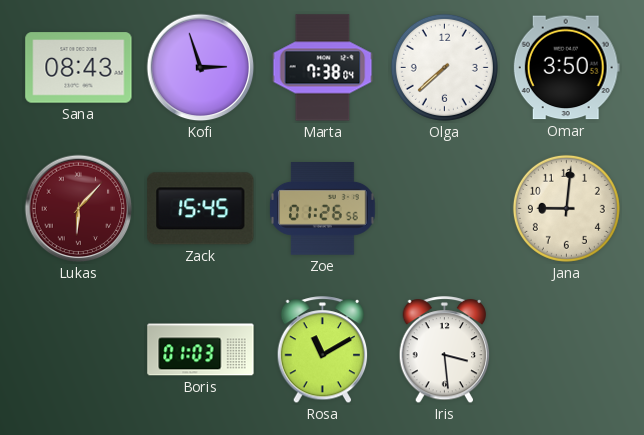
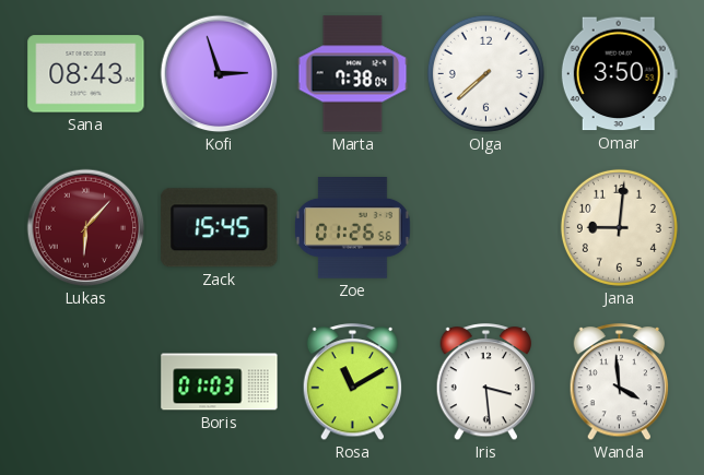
Wanda: none -> 3:59 (620, 382)
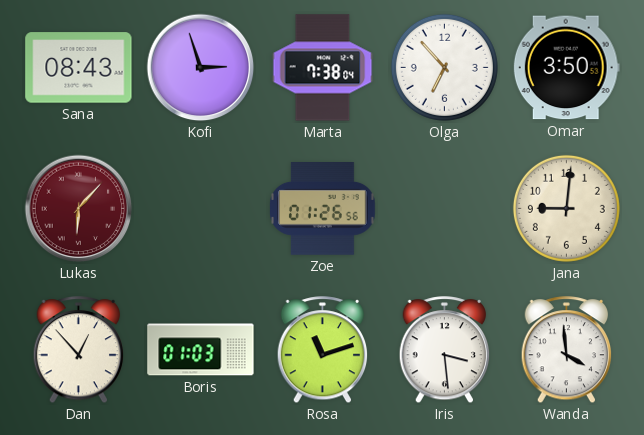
Olga: 7:38 -> 6:53 (444, 67)
Zack: 15:45 -> none (220, 228)
Dan: none -> 12:53 (79, 350)
Rosa: 11:10 -> 11:12 (323, 350)
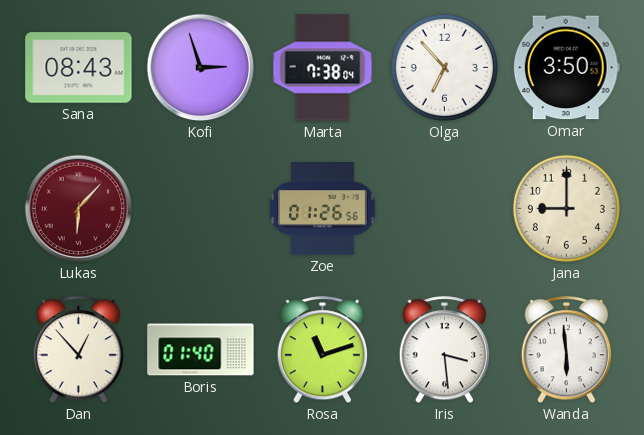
Jana: 9:01 -> 9:00 (566, 208)
Boris: 01:03 -> 01:40 (201, 350)
Wanda: 3:59 -> 5:59 (567, 350)
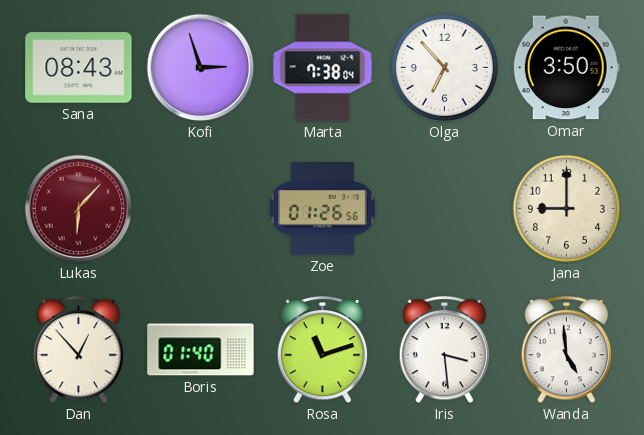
Wanda: 5:59 -> 4:59 (567, 350)
